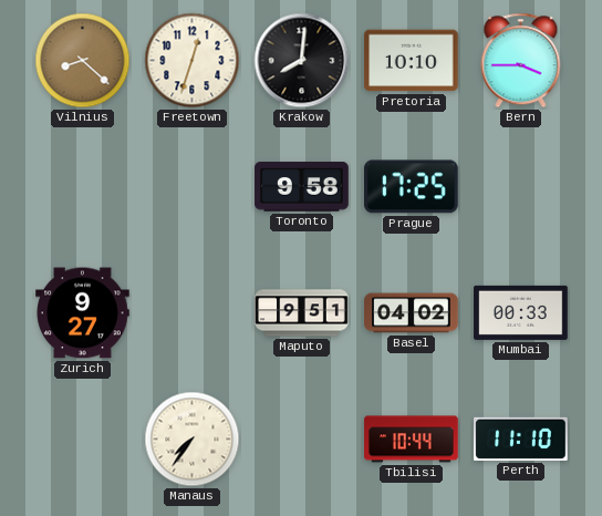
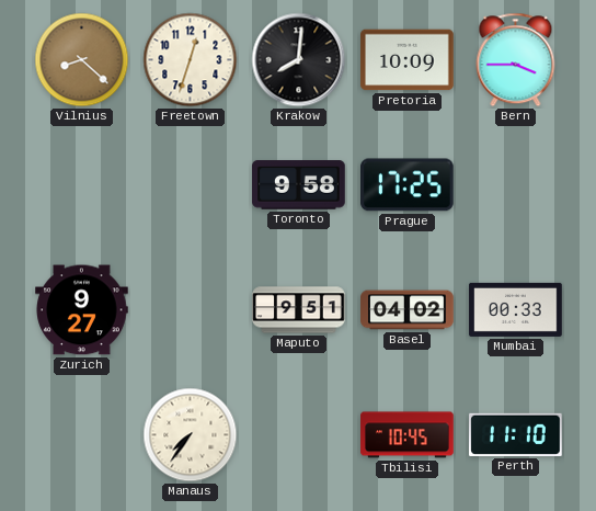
Pretoria: 10:10 -> 10:09 (408, 60)
Tbilisi: 10:44 -> 10:45 (408, 435)
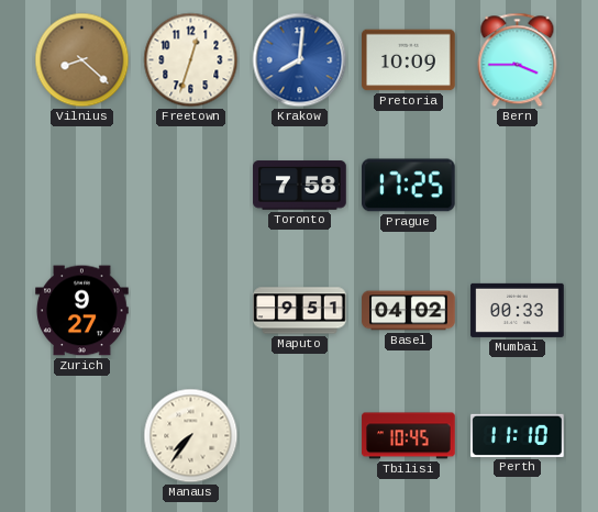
Krakow dial: black -> blue (300, 60)
Toronto: 9:58 -> 7:58 (300, 186)
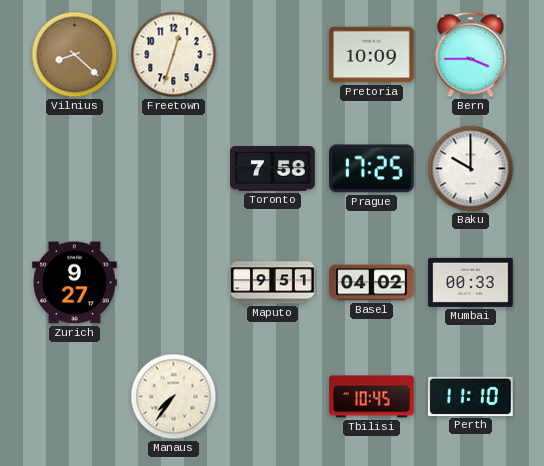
Krakow: 8:01 -> none (300, 60)
Baku: none -> 10:00 (471, 169)
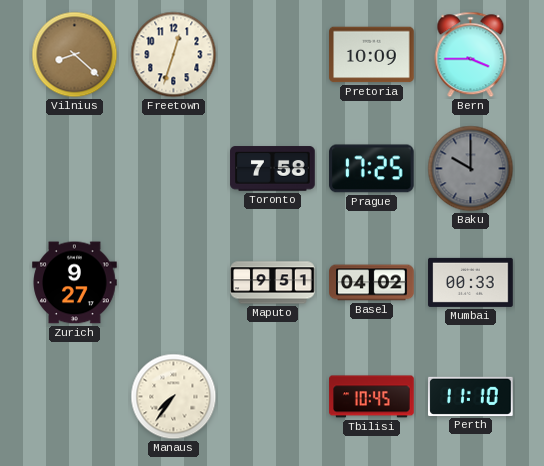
Baku dial: white -> grey (471, 169)
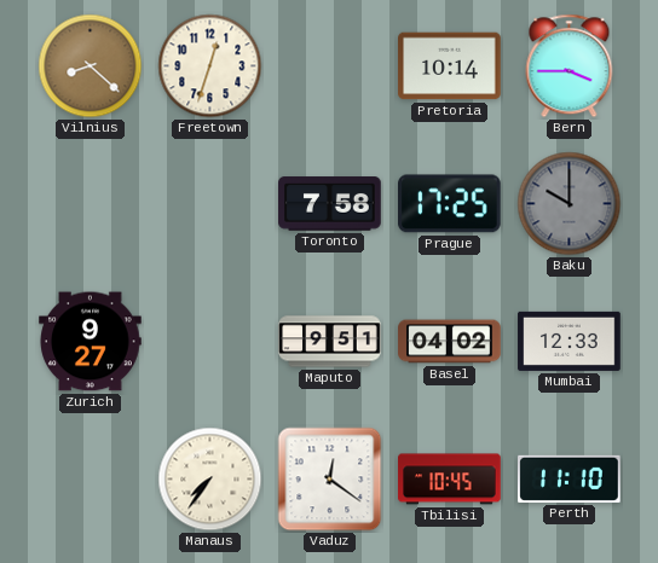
Pretoria: 10:09 -> 10:14 (450, 66)
Mumbai: 00:33 -> 12:33 (570, 341)
Vaduz: none -> 12:21 (330, 480)
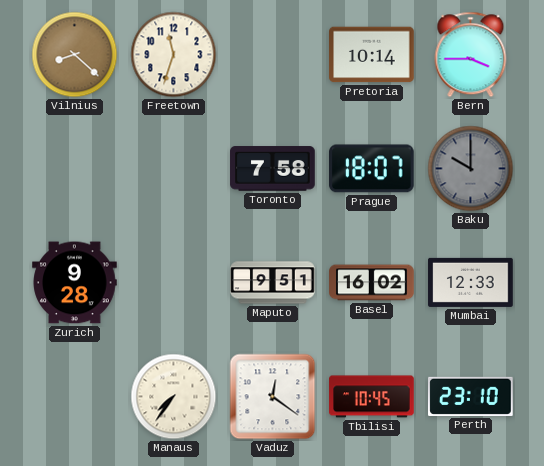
Freetown: 12:33 -> 11:33 (174, 55)
Prague: 17:25 -> 18:07 (372, 169)
Zurich: 9:27 -> 9:28 (75, 283)
Basel: 04:02 -> 16:02 (372, 283)
Perth: 11:10 -> 23:10 (471, 396)
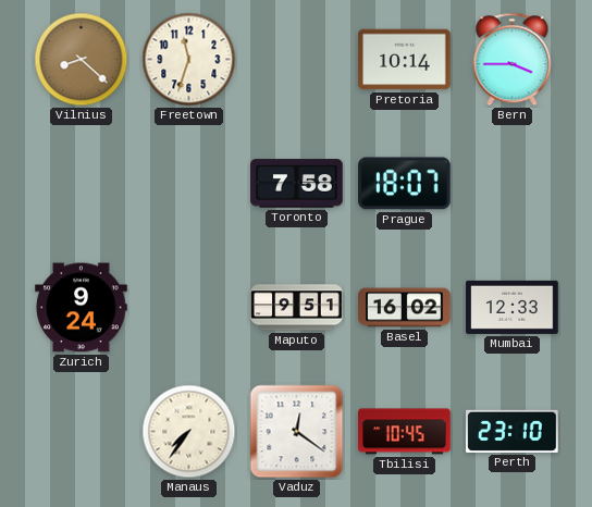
Baku: 10:00 -> none (471, 169)
Zurich: 9:28 -> 9:24 (82, 308)
